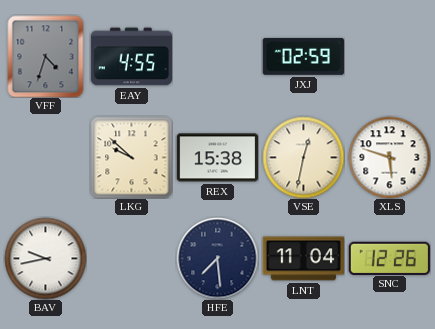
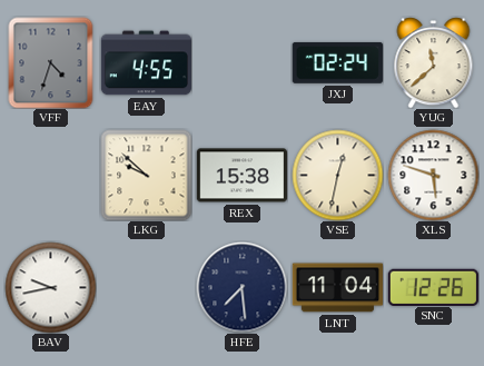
JXJ: 02:59 -> 02:24 (337, 62)
YUG: none -> 11:38 (434, 62)
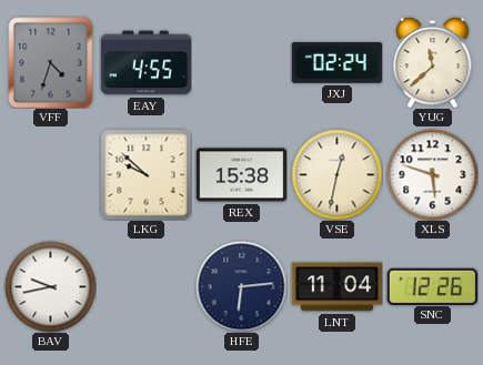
HFE: 7:29 -> 6:14 (241, 286)
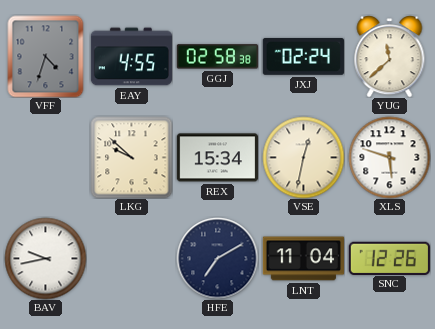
GGJ: none -> 02:58 (217, 57)
REX: 15:38 -> 15:34 (217, 158)
HFE: 6:14 -> 7:10 (217, 258)
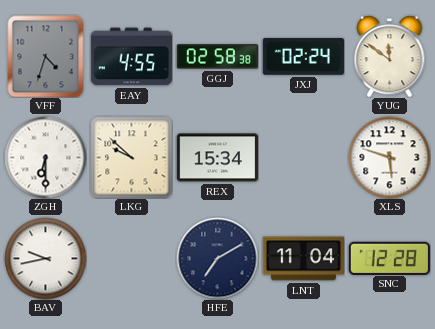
YUG: 11:38 -> 11:51 (390, 56)
ZGH: none -> 6:30 (45, 157)
VSE: 12:32 -> none (303, 157)
SNC: 12:26 -> 12:28 (389, 258)
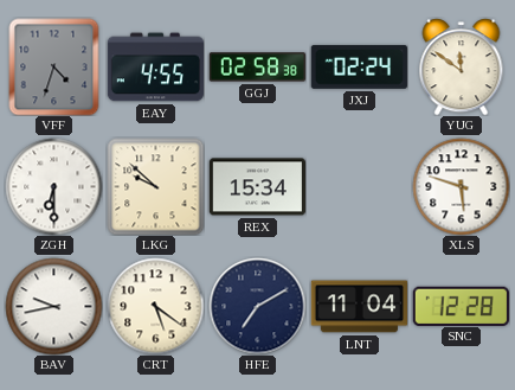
CRT: none -> 5:21 (155, 306)
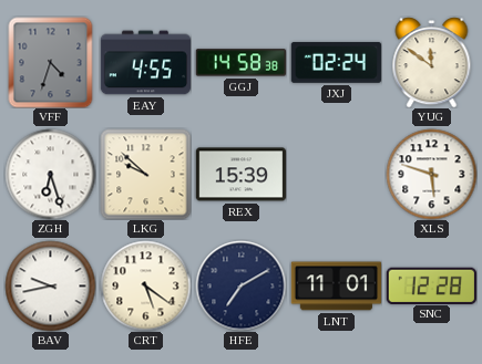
GGJ: 02:58 -> 14:58 (240, 63)
ZGH: 6:30 -> 6:27 (50, 174)
REX: 15:34 -> 15:39 (240, 175)
LNT: 11:04 -> 11:01 (336, 287)
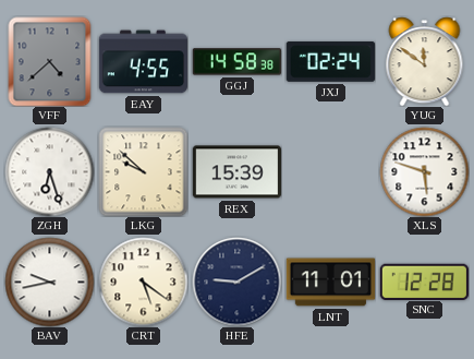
VFF: 4:33 -> 4:38 (50, 61)
HFE: 7:10 -> 9:10 (236, 282)
